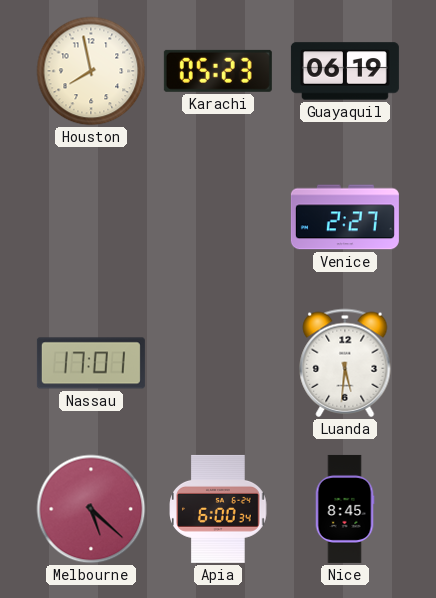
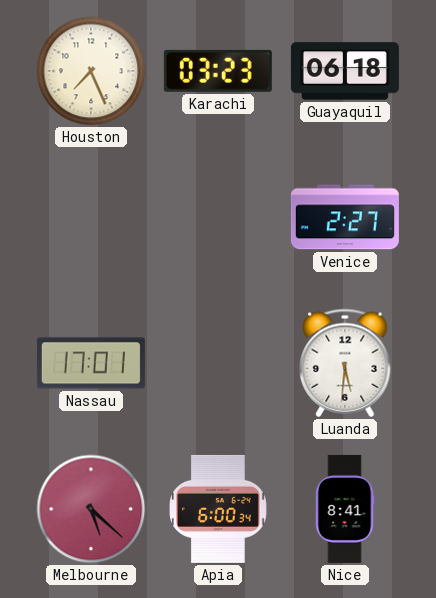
Houston: 7:58 -> 7:26 (91, 71)
Karachi: 05:23 -> 03:23 (218, 71)
Guayaquil: 06:19 -> 06:18 (345, 71)
Nice: 8:45 -> 8:41 (345, 509)
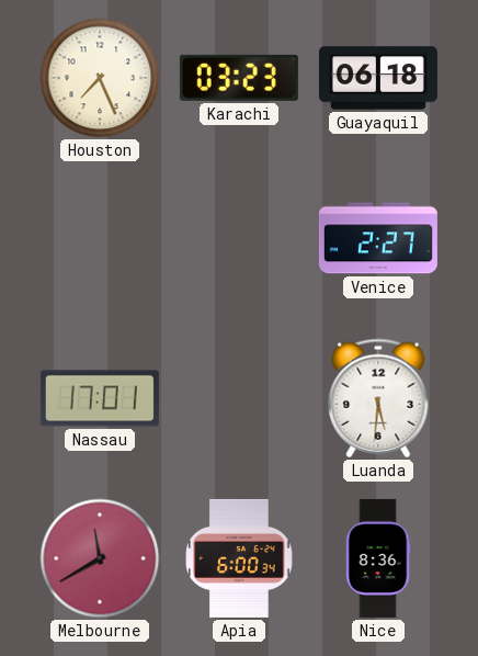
Melbourne: 5:22 -> 11:40 (100, 558)
Nice: 8:41 -> 8:36 (378, 558)
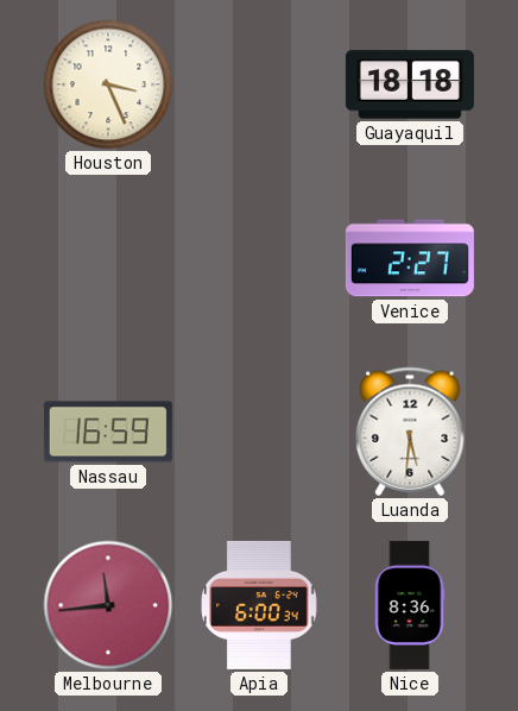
Houston: 7:26 -> 3:26 (108, 84)
Karachi: 03:23 -> none (239, 78)
Guayaquil: 06:18 -> 18:18 (410, 84)
Nassau: 17:01 -> 16:59 (108, 432)
Melbourne: 11:40 -> 11:44 (108, 605)
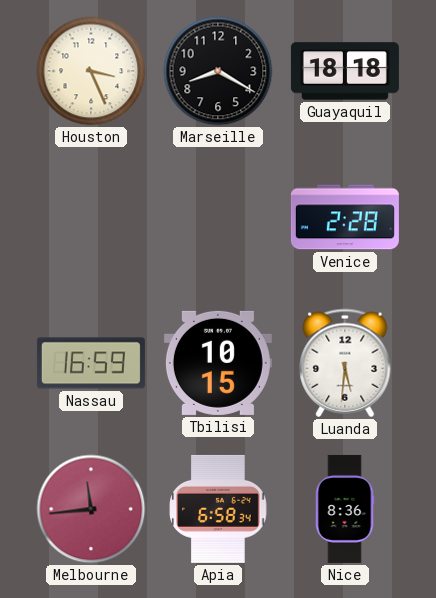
Marseille: none -> 8:20 (218, 71)
Venice: 2:27 -> 2:28 (345, 217)
Tbilisi: none -> 10:15 (218, 363)
Apia: 6:00 -> 6:58 (218, 509)
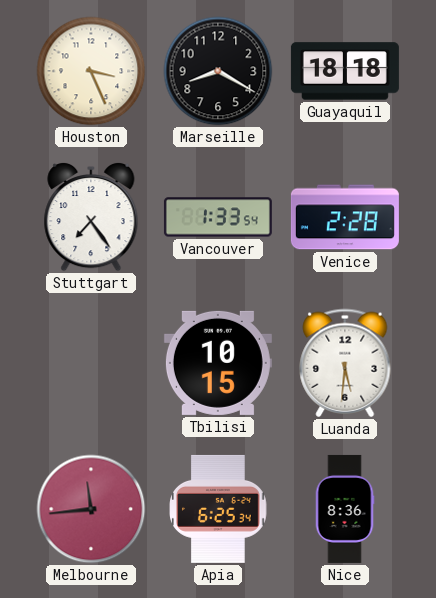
Stuttgart: none -> 7:24 (91, 217)
Vancouver: none -> 1:33 (218, 217)
Nassau: 16:59 -> none (91, 363)
Apia: 6:58 -> 6:25 (218, 509)
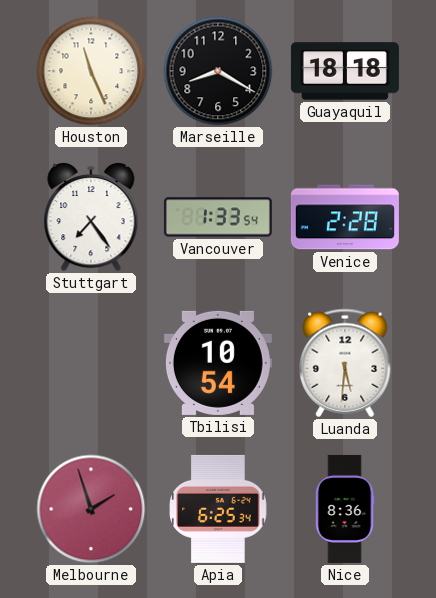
Houston: 3:26 -> 11:26 (91, 71)
Tbilisi: 10:15 -> 10:54 (218, 363)
Melbourne: 11:44 -> 1:57 (91, 509)
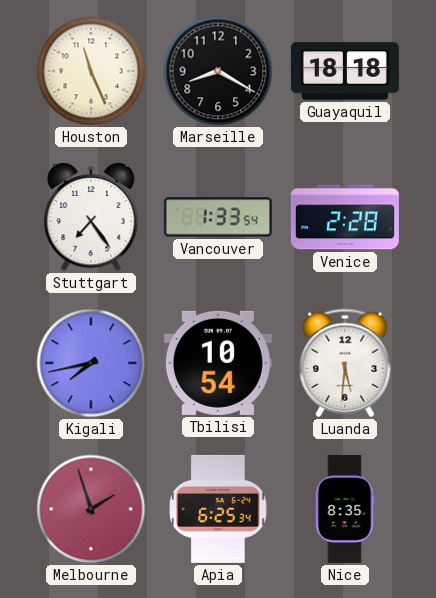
Kigali: none -> 7:43 (91, 363)
Nice: 8:36 -> 8:35 (345, 509)
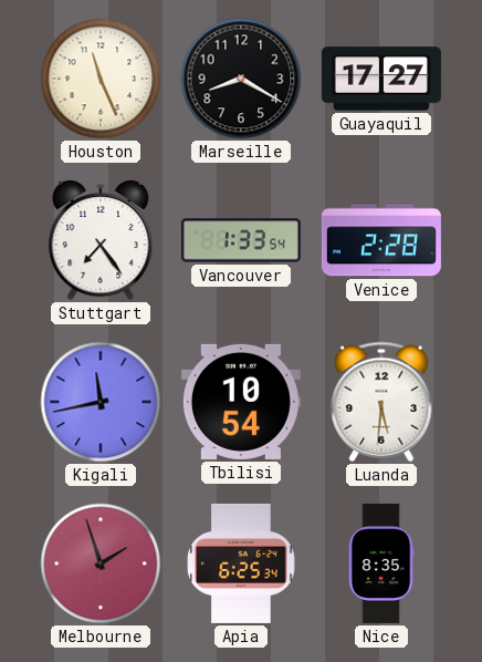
Guayaquil: 18:18 -> 17:27 (381, 79)
Kigali: 7:43 -> 11:43 (101, 402)
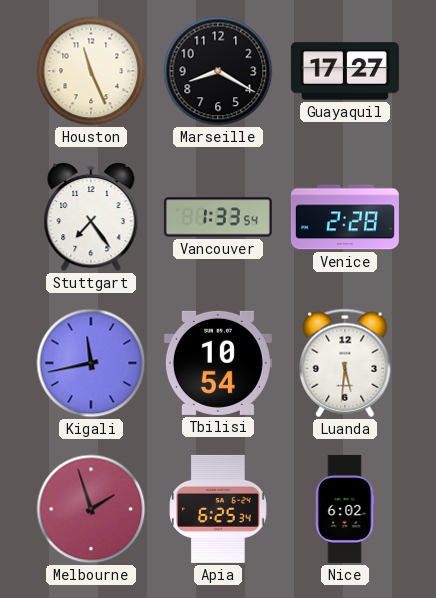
Nice: 8:35 -> 6:02 (345, 509)
